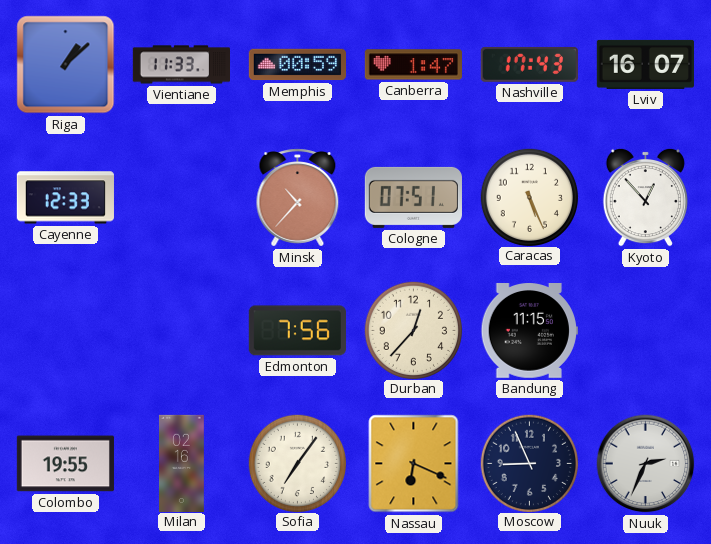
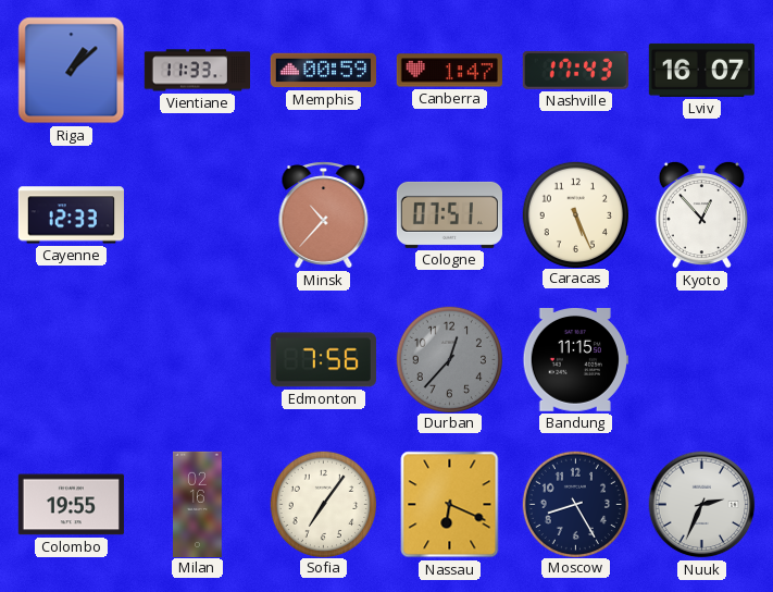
Durban dial: cream -> grey (449, 359)
Moscow: 8:56 -> 8:25 (575, 504)
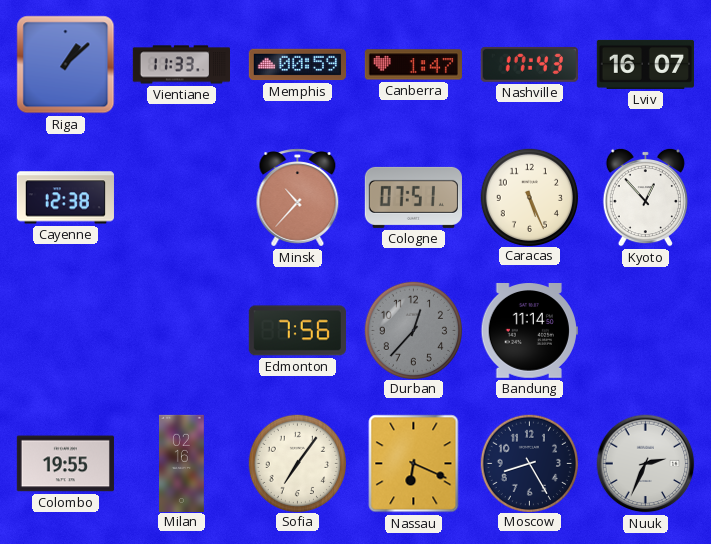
Cayenne: 12:33 -> 12:38 (65, 198)
Bandung: 11:15 -> 11:14 (529, 331)
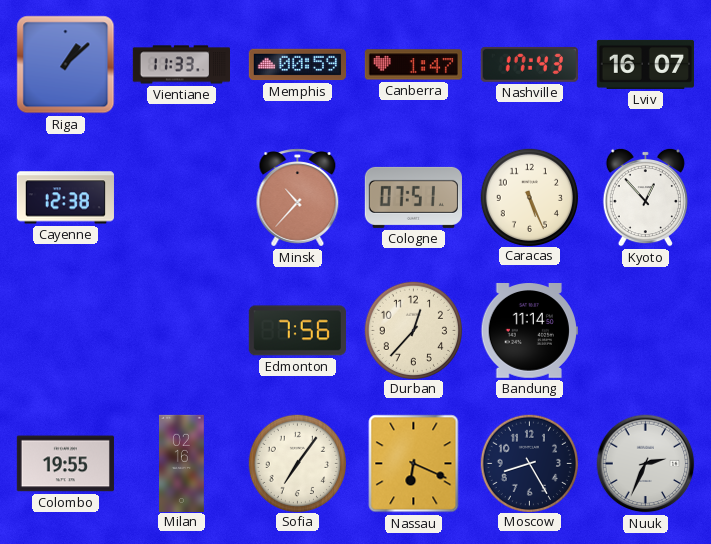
Durban dial: grey -> cream (413, 330)
